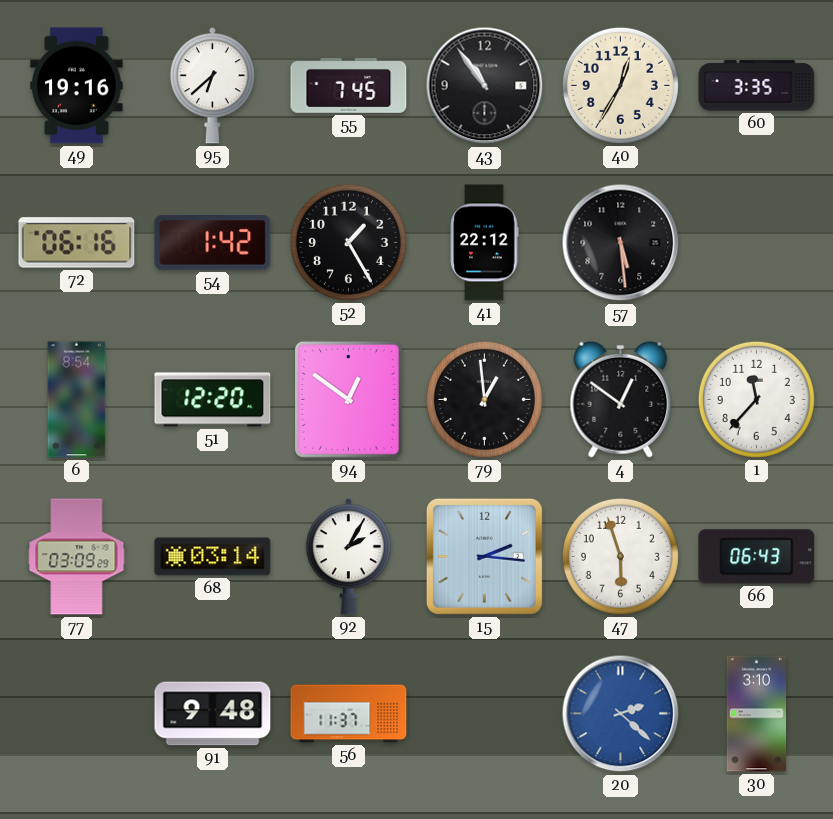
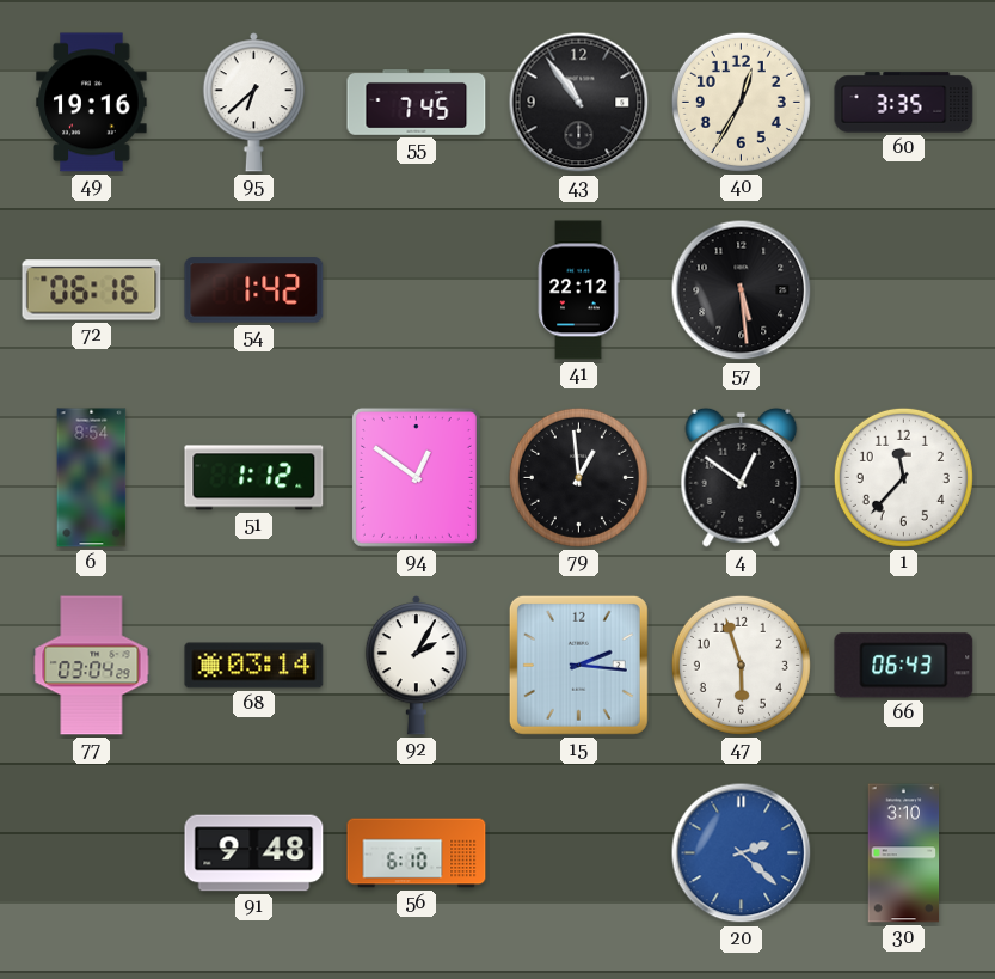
52: 1:25 -> none (348, 242)
51: 12:20 -> 1:12 (254, 478)
77: 03:09 -> 03:04 (92, 666)
56: 11:37 -> 6:10 (417, 853)
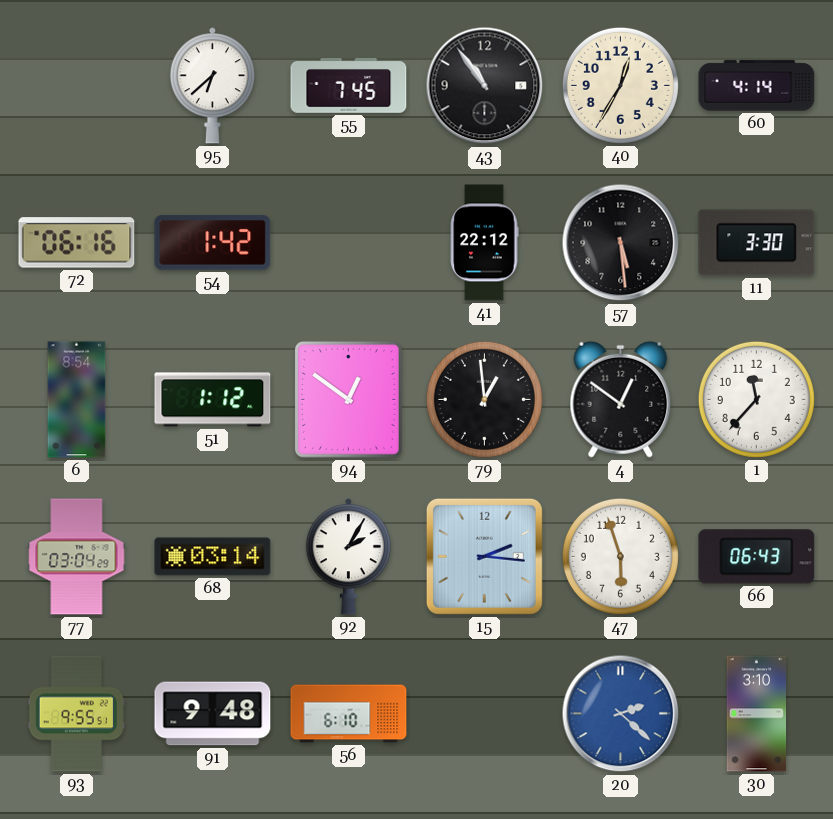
49: 19:16 -> none (92, 103)
60: 3:35 -> 4:14 (757, 86)
11: none -> 3:30 (757, 243)
93: none -> 9:55 (76, 714)
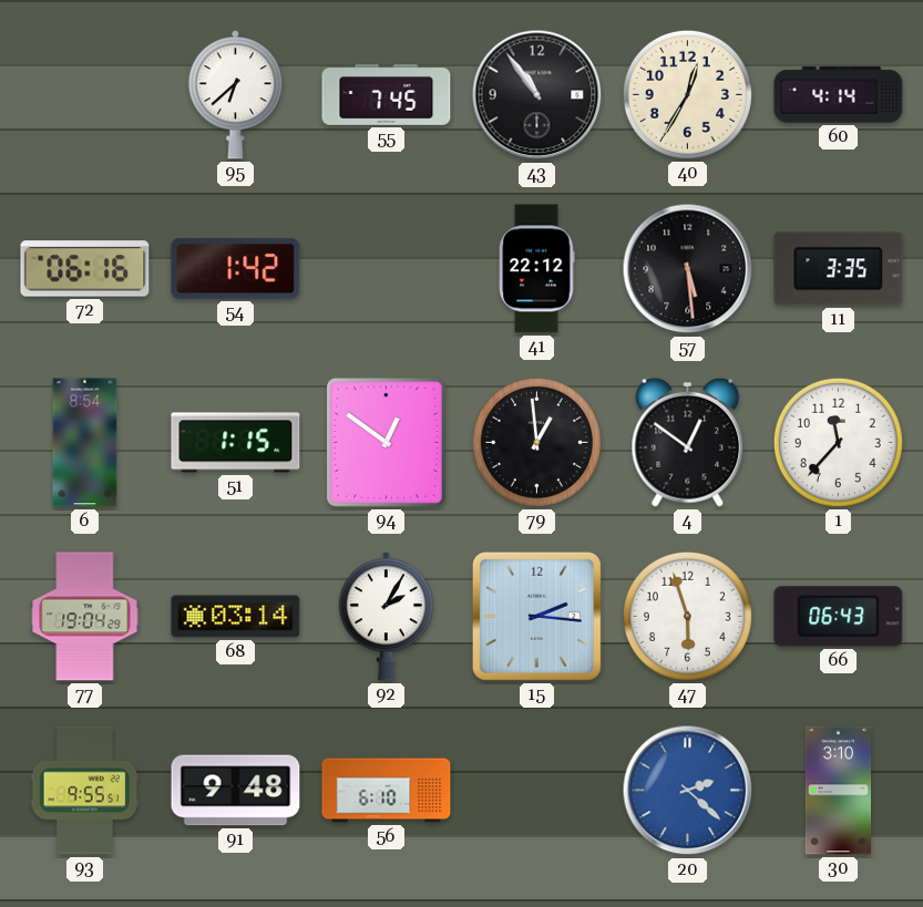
11: 3:30 -> 3:35 (839, 269)
51: 1:12 -> 1:15 (236, 443)
77: 03:04 -> 19:04 (85, 617)
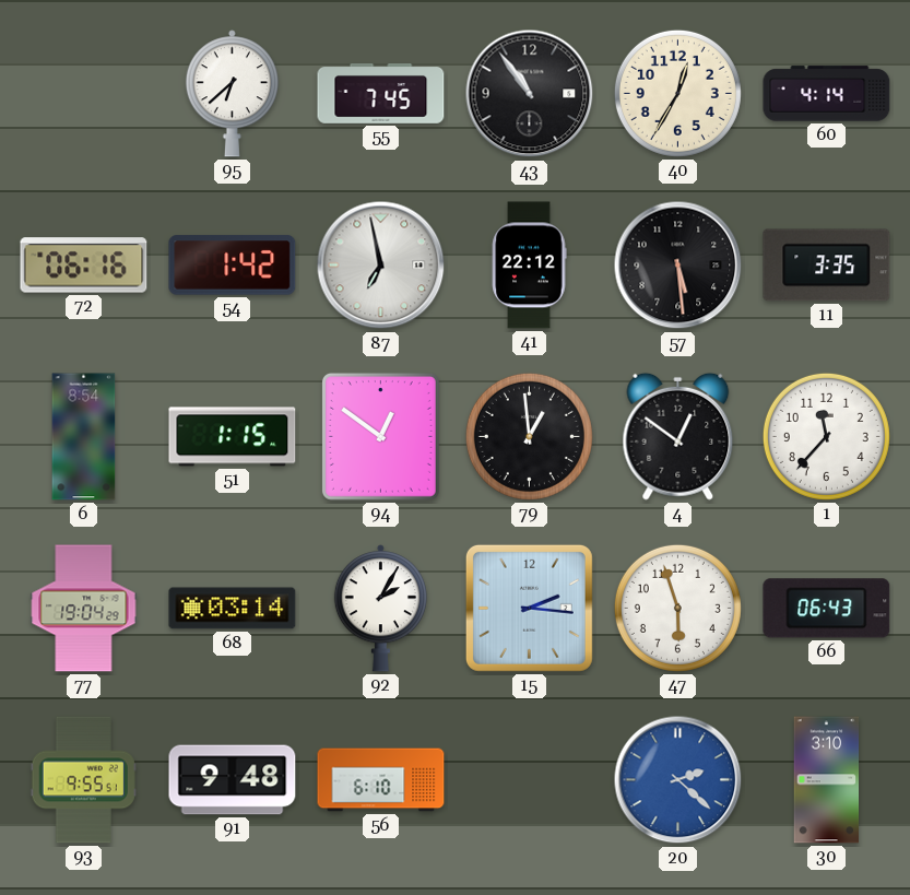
87: none -> 6:58 (381, 266)
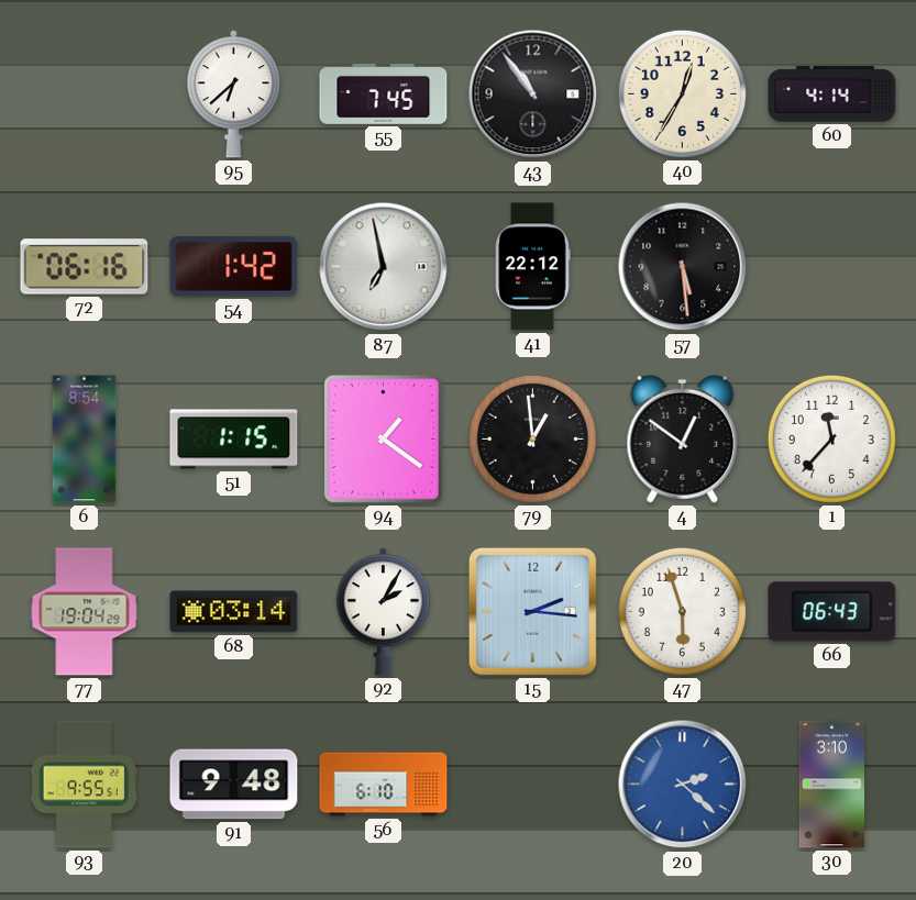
11: 3:35 -> none (827, 266)
94: 12:51 -> 1:21 (383, 438)
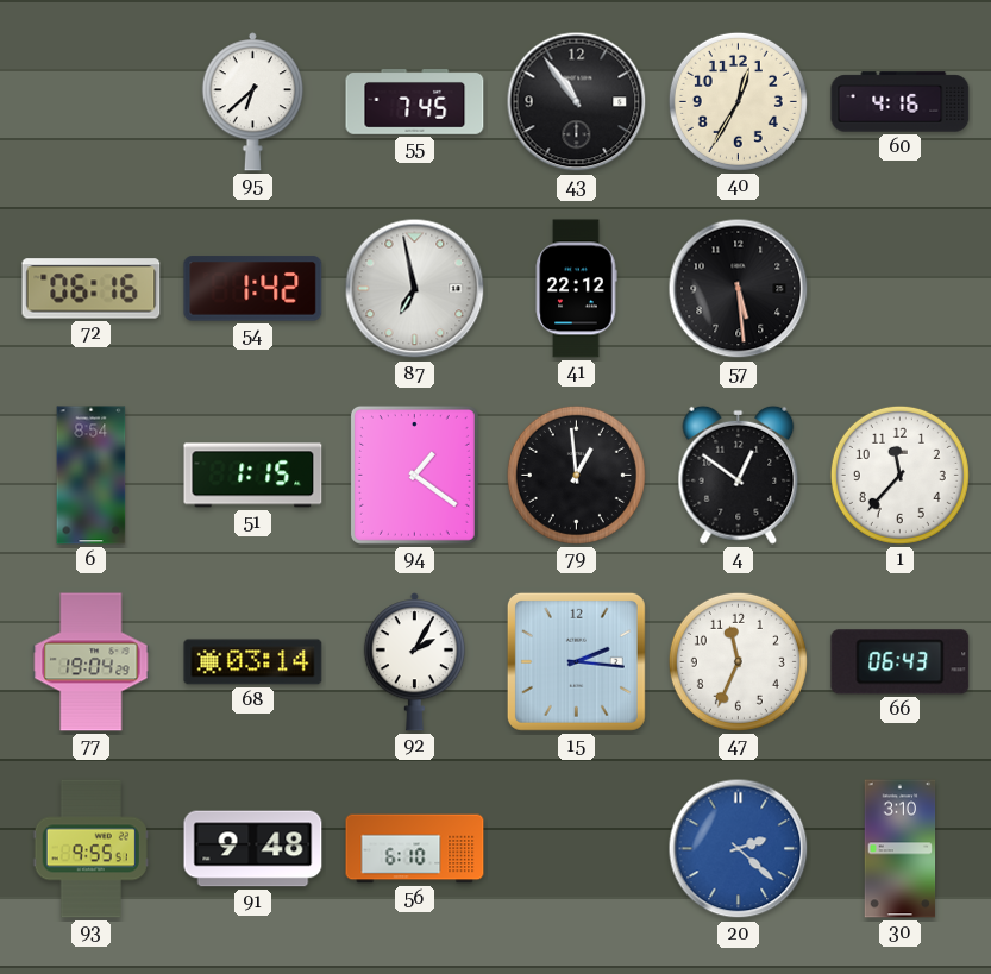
60: 4:14 -> 4:16 (901, 102)
47: 5:57 -> 11:34 (738, 661)
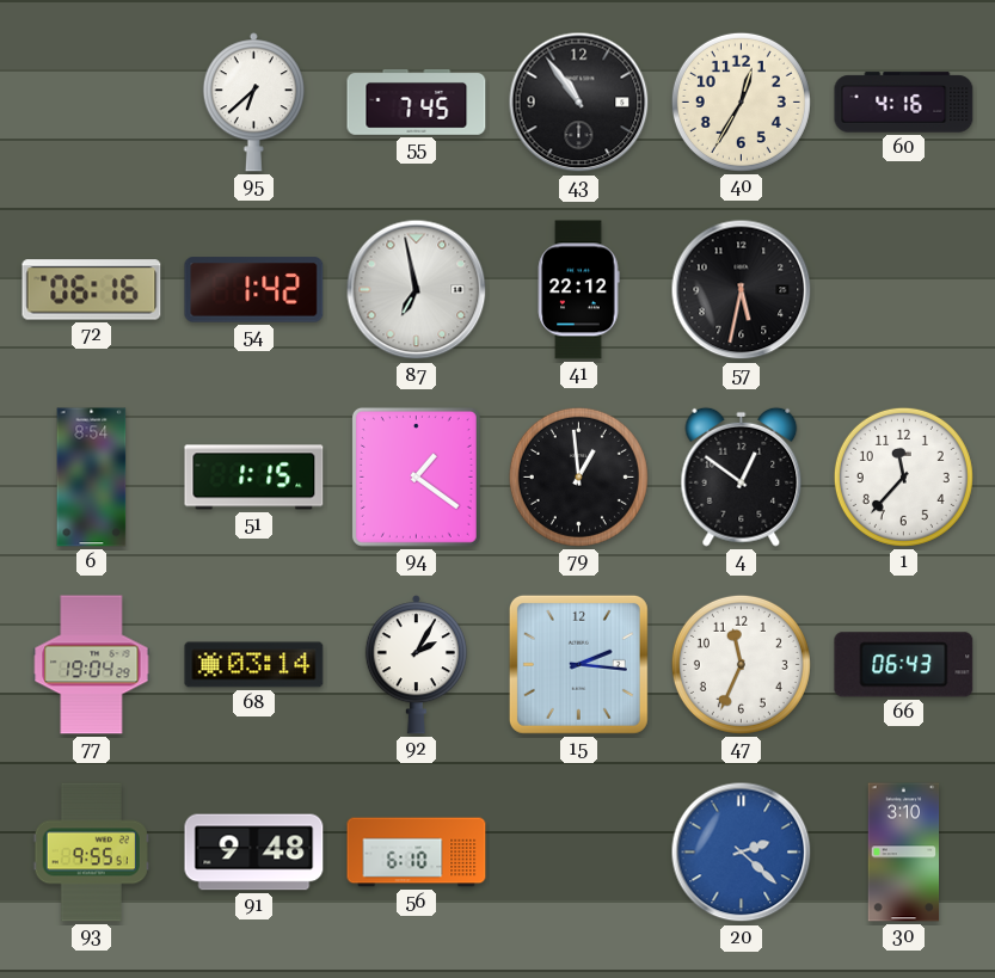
57: 5:29 -> 5:32 (742, 290)
